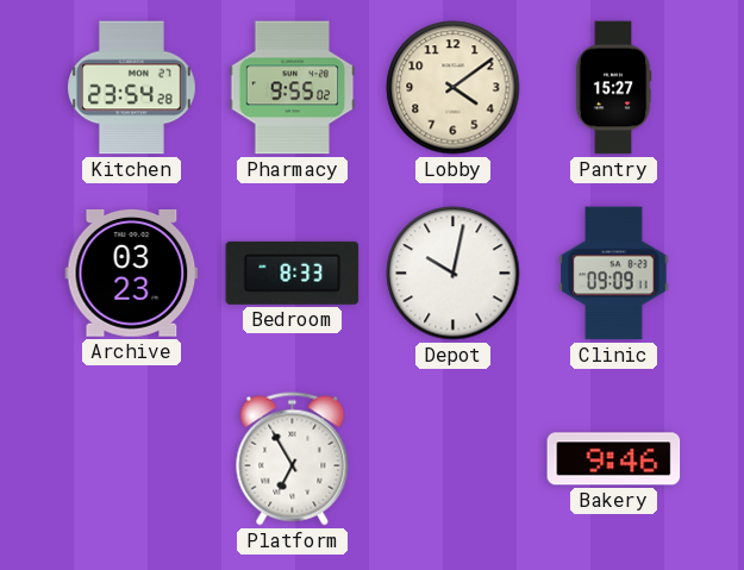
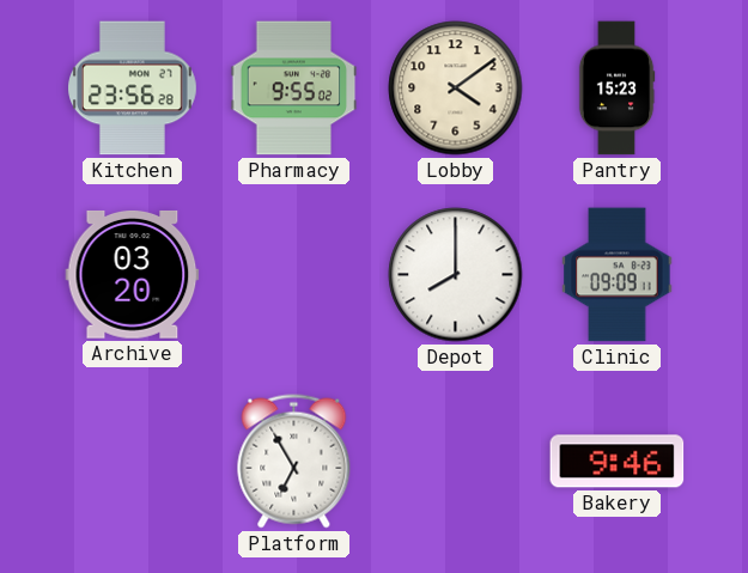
Kitchen: 23:54 -> 23:56 (133, 89)
Pantry: 15:27 -> 15:23 (616, 89)
Archive: 03:23 -> 03:20 (133, 274)
Bedroom: 8:33 -> none (293, 273)
Depot: 10:02 -> 8:00 (456, 275)
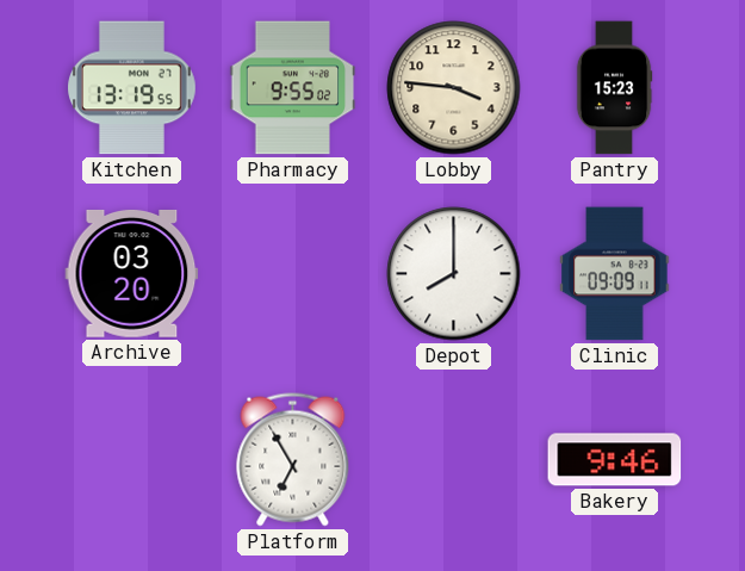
Kitchen: 23:56 -> 13:19 (132, 88)
Lobby: 4:09 -> 3:46 (454, 88)
